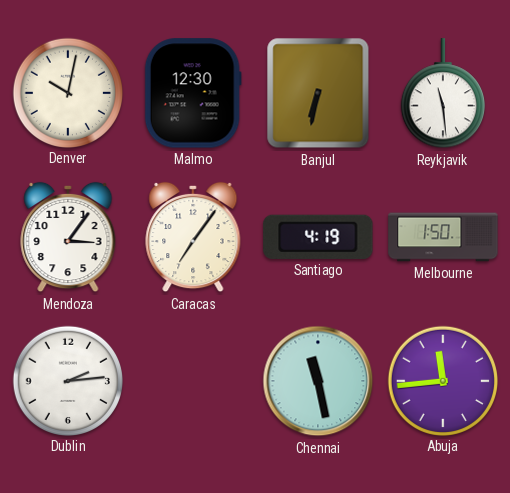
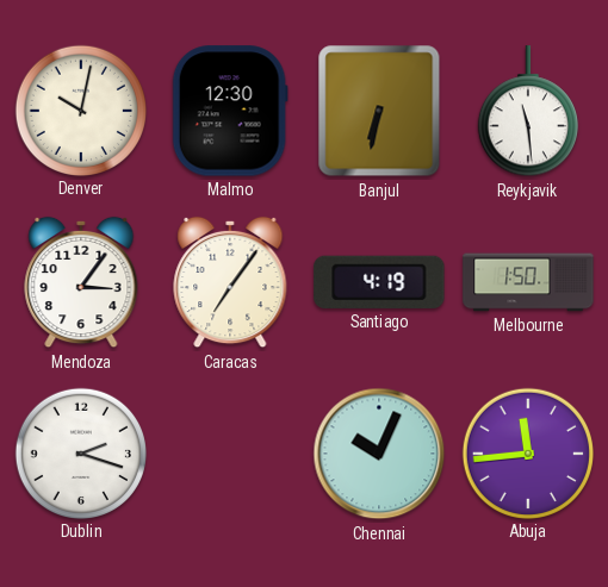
Dublin: 2:14 -> 2:18 (80, 452)
Chennai: 11:28 -> 10:04 (379, 454)
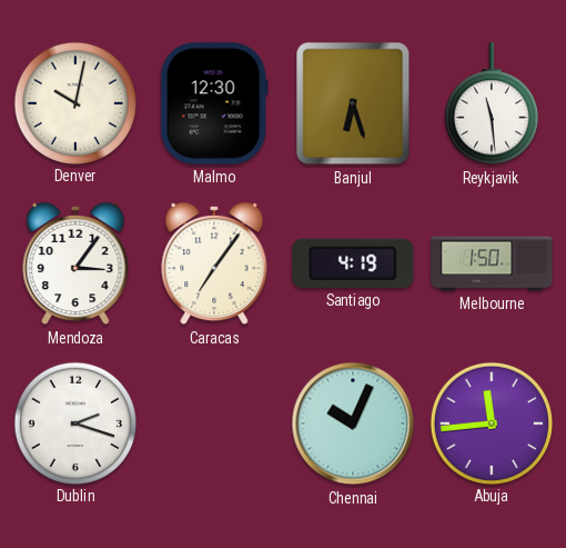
Banjul: 6:32 -> 6:27 (353, 103)
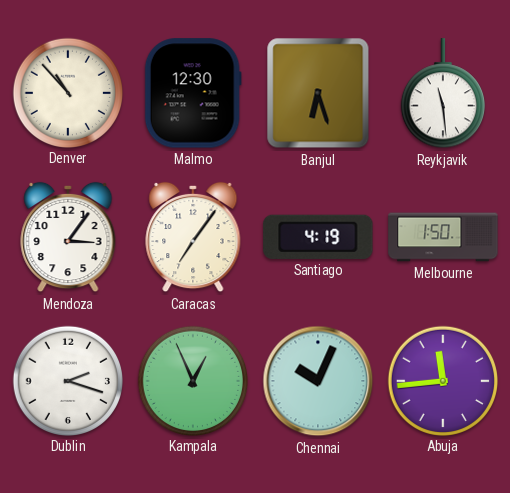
Denver: 10:02 -> 10:53 (67, 92)
Kampala: none -> 12:56 (192, 380)
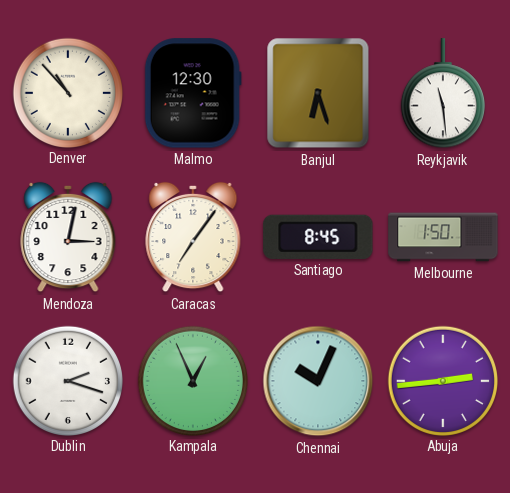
Mendoza: 3:06 -> 3:02 (68, 237)
Santiago: 4:19 -> 8:45 (318, 237)
Abuja: 11:44 -> 2:44 (442, 380)
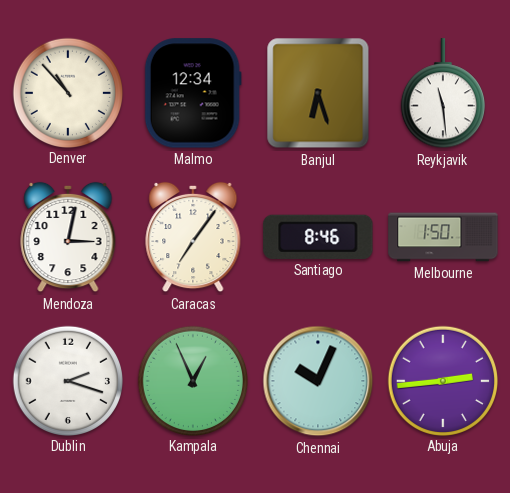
Malmo: 12:30 -> 12:34 (193, 93)
Santiago: 8:45 -> 8:46 (318, 237)
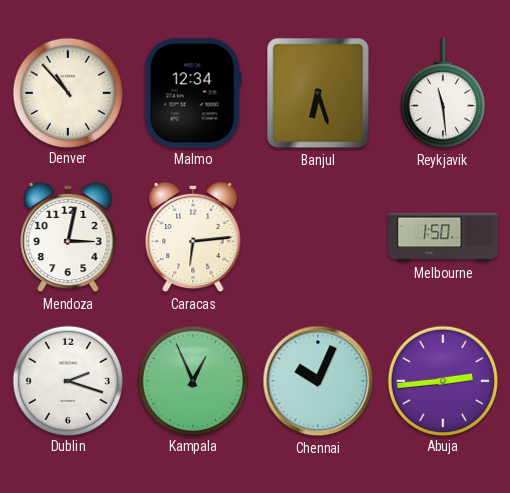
Caracas: 7:06 -> 6:14 (193, 237)
Santiago: 8:46 -> none (318, 237)
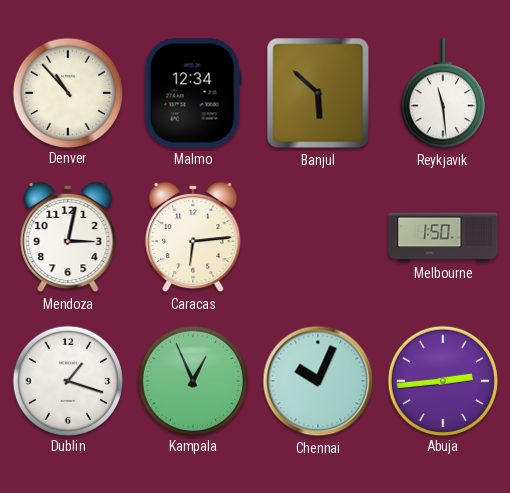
Banjul: 6:27 -> 5:52 (318, 93)
Dublin: 2:18 -> 1:18 (67, 380)
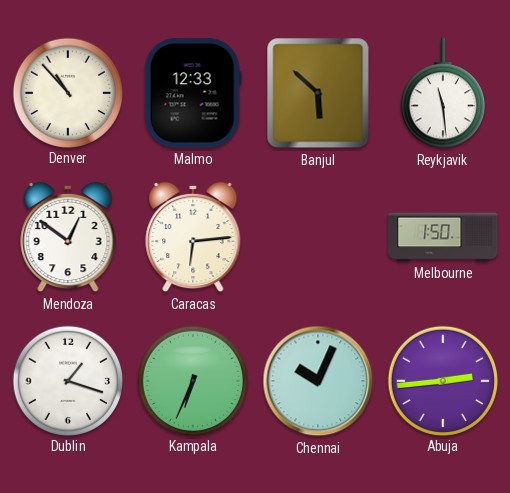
Malmo: 12:34 -> 12:33 (193, 93)
Mendoza: 3:02 -> 12:51 (68, 237)
Kampala: 12:56 -> 6:34 (192, 380)
